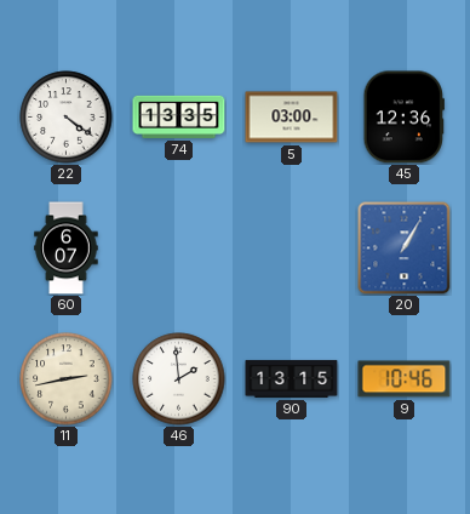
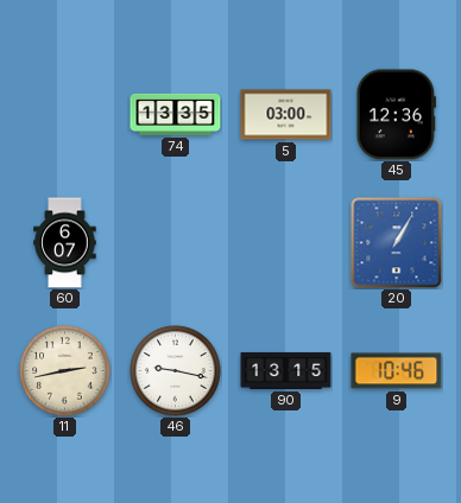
22: 4:21 -> none (67, 118)
46: 1:59 -> 9:17 (176, 371)
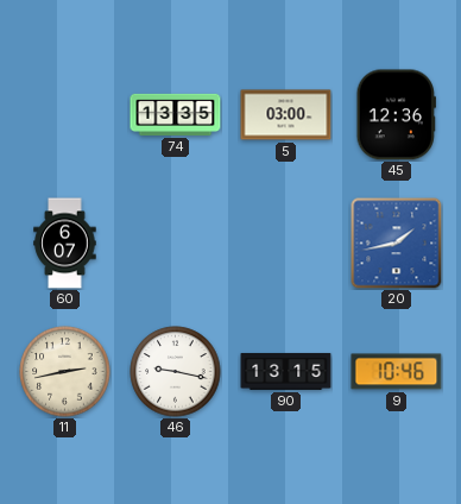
20: 1:05 -> 1:43 (397, 244)
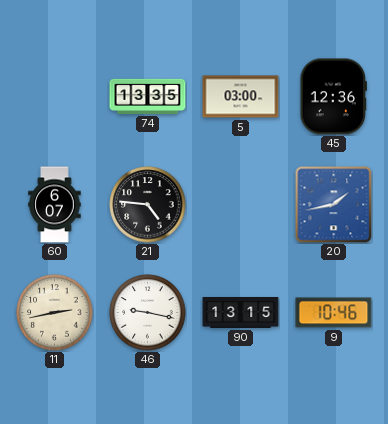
21: none -> 4:46 (148, 205)
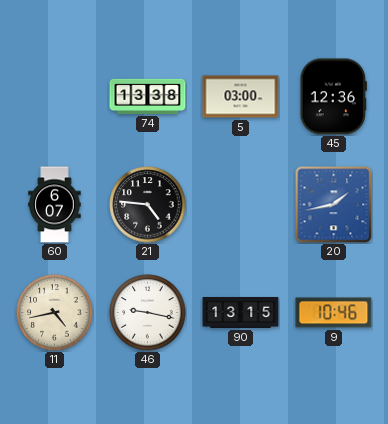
74: 13:35 -> 13:38 (148, 96)
11: 2:43 -> 4:43 (55, 313)
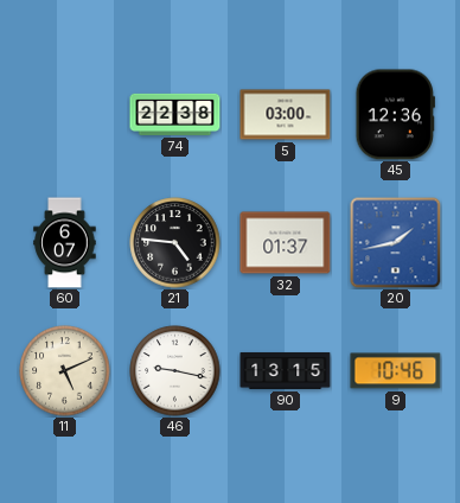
74: 13:38 -> 22:38 (175, 114)
32: none -> 01:37 (286, 243)
11: 4:43 -> 5:11 (65, 371)
